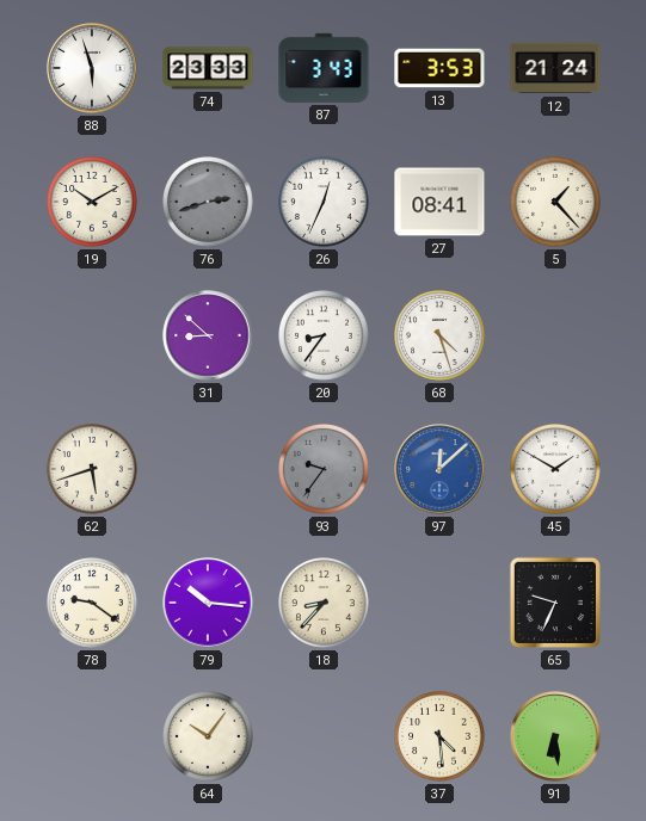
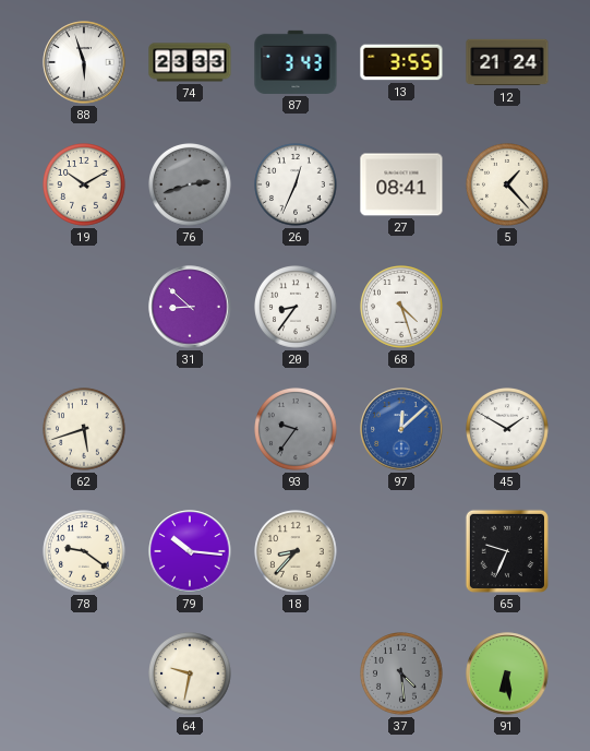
13: 3:53 -> 3:55 (401, 62)
64: 10:06 -> 9:32 (191, 675)
37 dial: cream -> grey (402, 675)
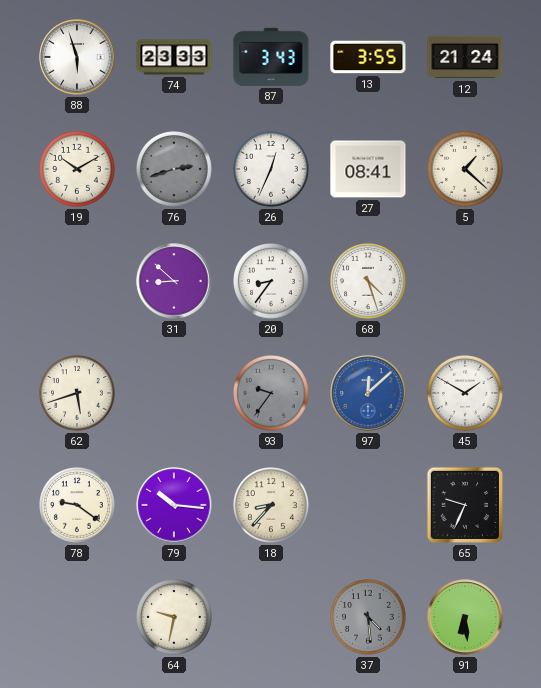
5: 1:23 -> 1:22 (466, 170)
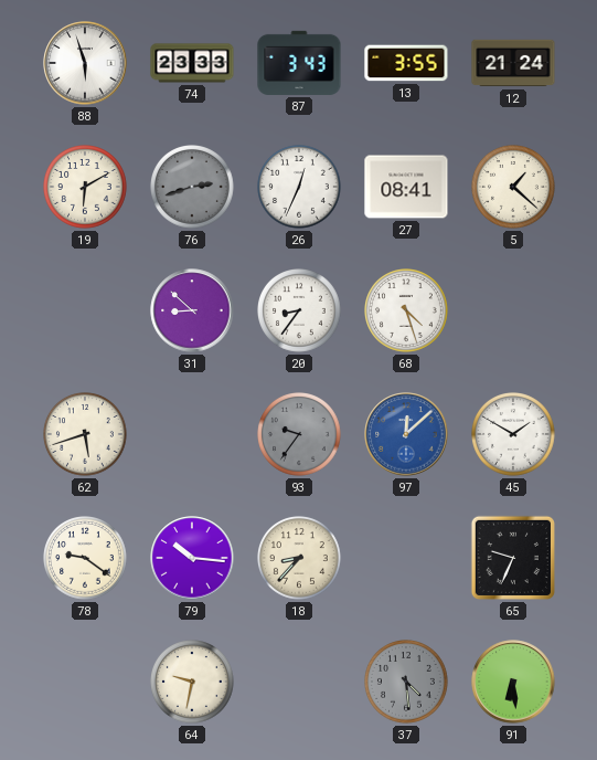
19: 10:10 -> 6:10 (86, 188)
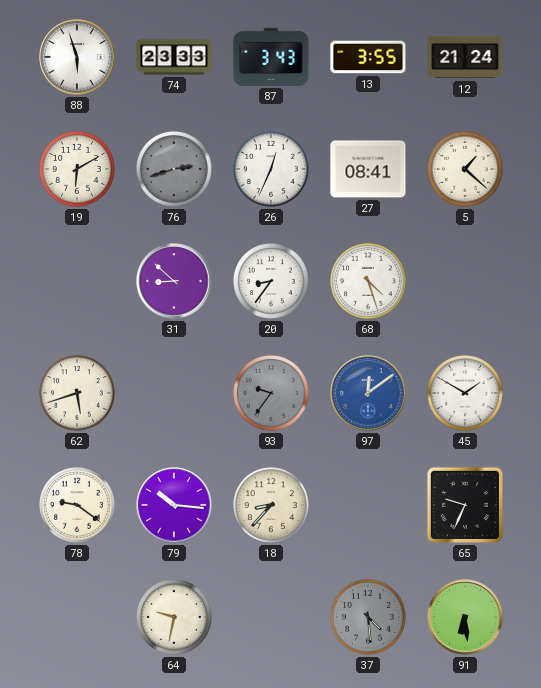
97: 12:08 -> 12:09 (368, 393)
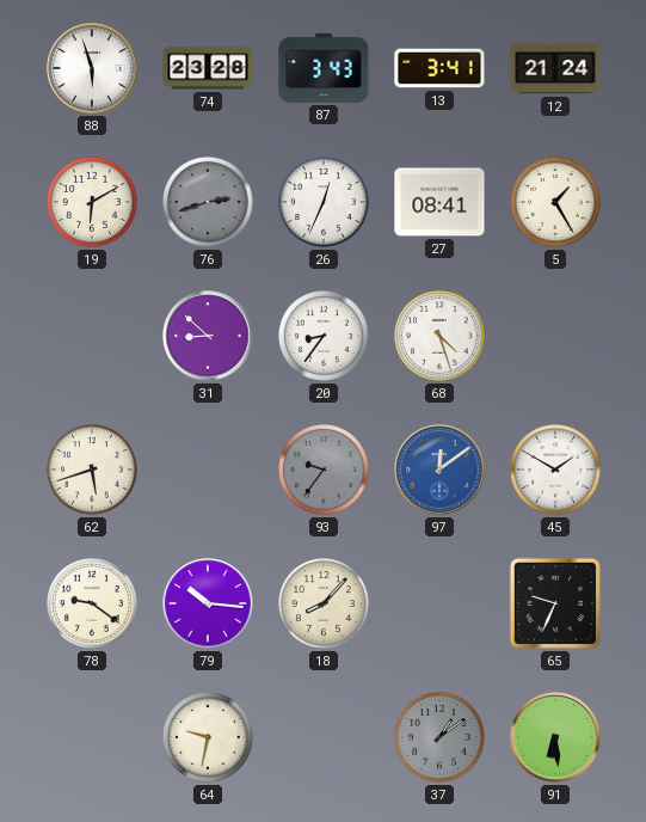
74: 23:33 -> 23:28 (208, 68)
13: 3:55 -> 3:41 (439, 68)
5: 1:22 -> 1:25 (556, 203)
18: 8:37 -> 8:07 (325, 605)
37: 4:29 -> 1:09 (441, 738)
